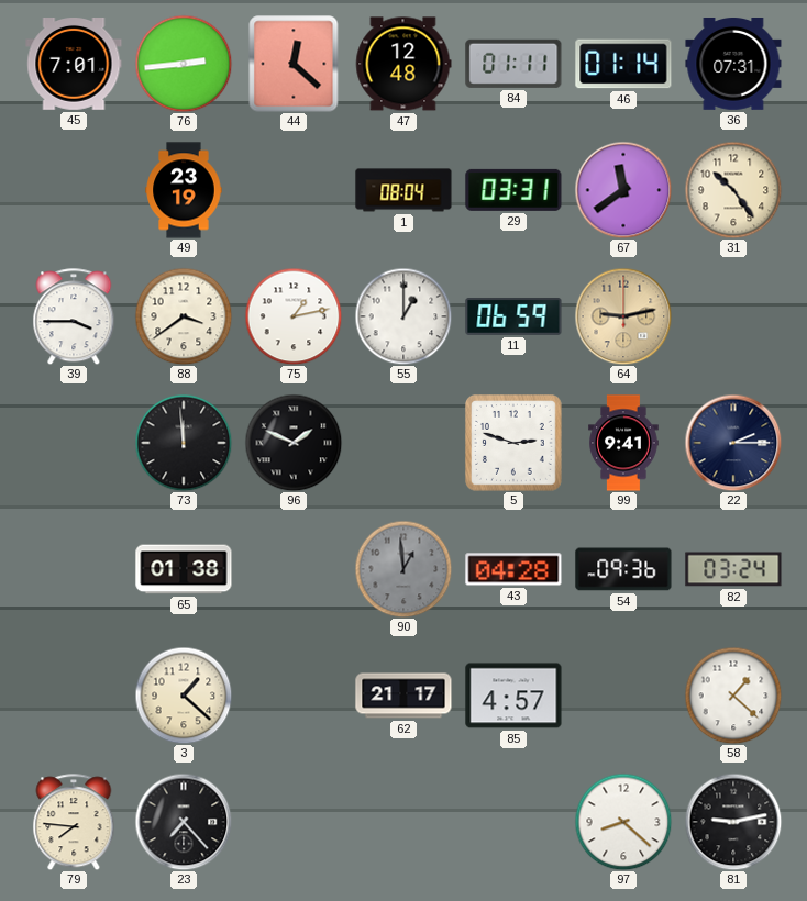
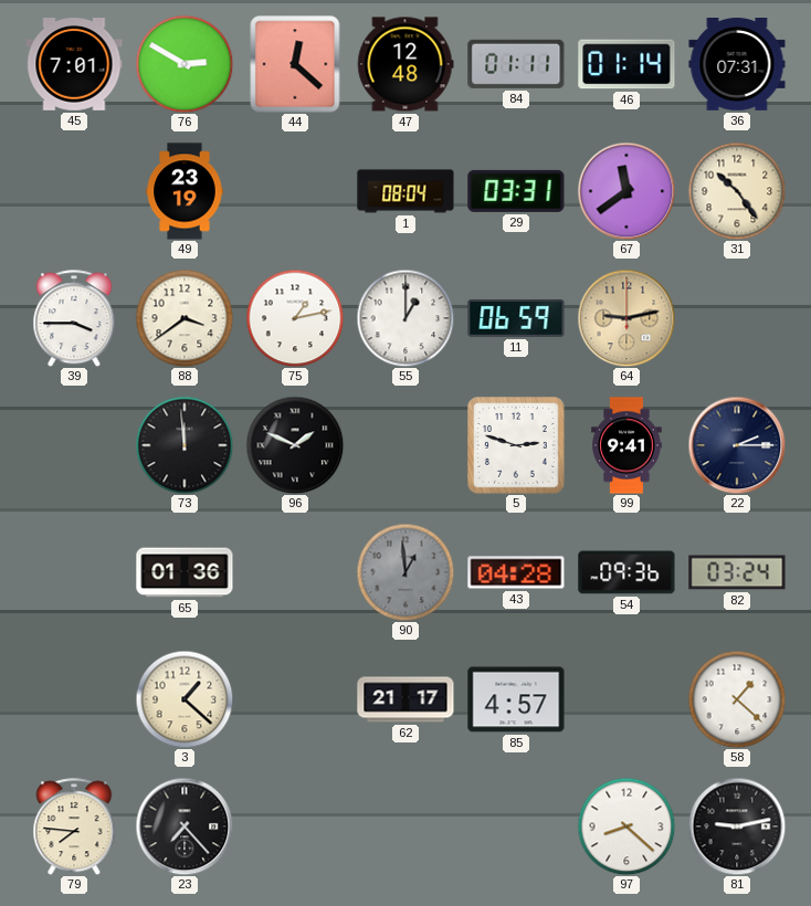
76: 2:44 -> 2:50 (185, 64)
65: 01:38 -> 01:36 (185, 572)
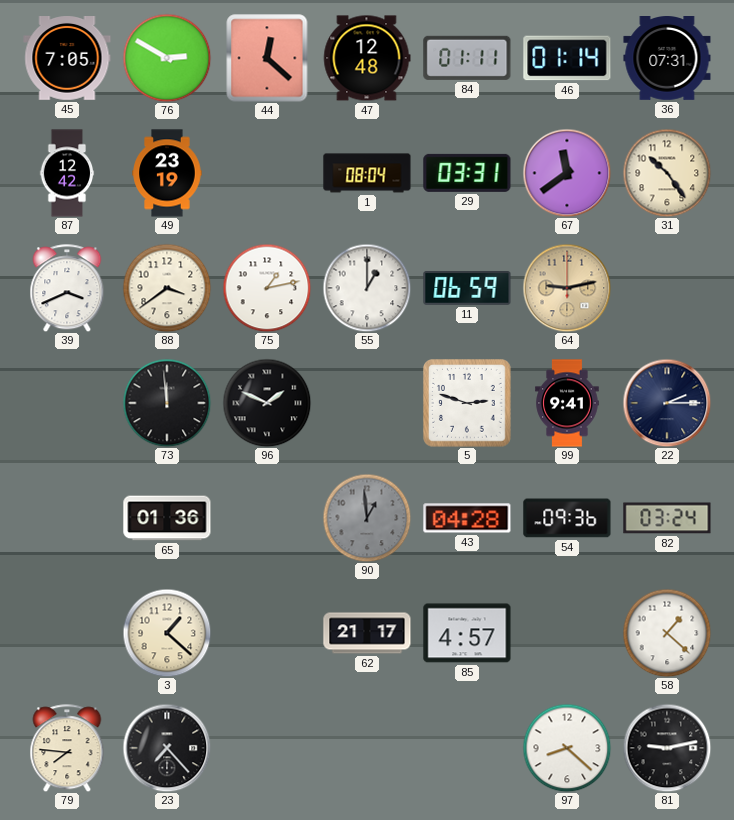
45: 7:01 -> 7:05 (67, 59)
87: none -> 12:42 (67, 173)
39: 3:45 -> 3:41 (67, 288)
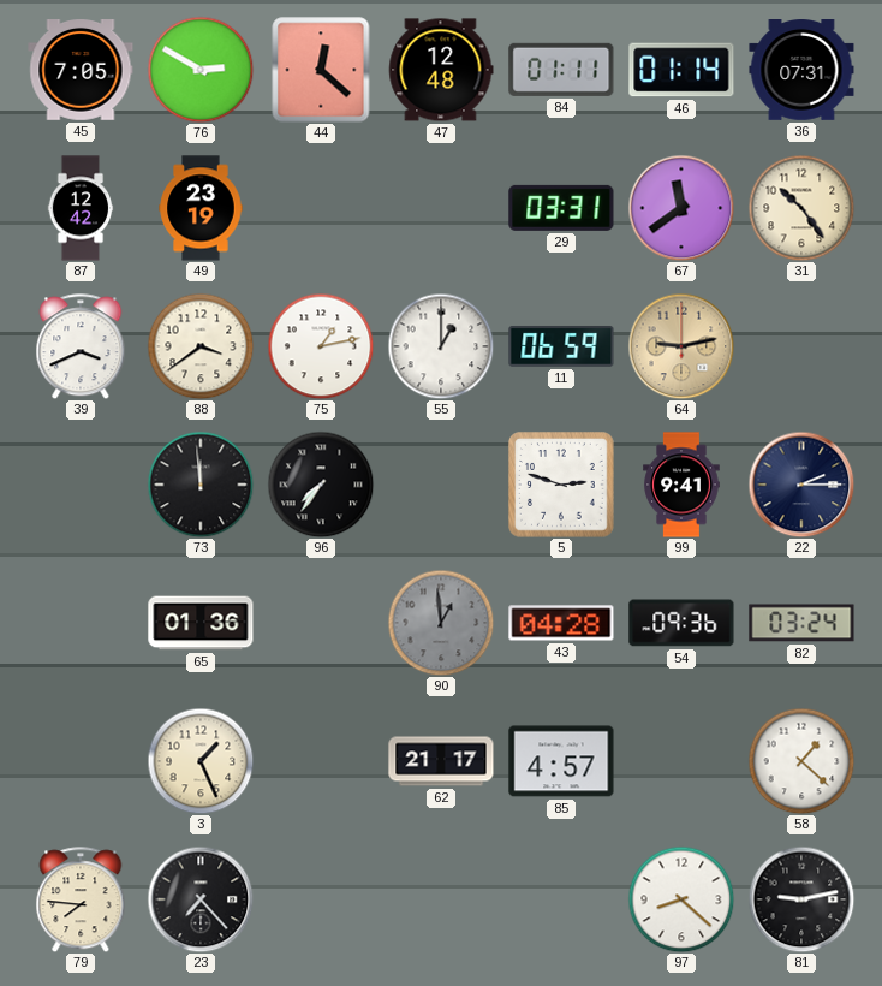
1: 08:04 -> none (367, 173)
96: 1:49 -> 7:36 (321, 485)
3: 1:22 -> 1:26 (201, 761)
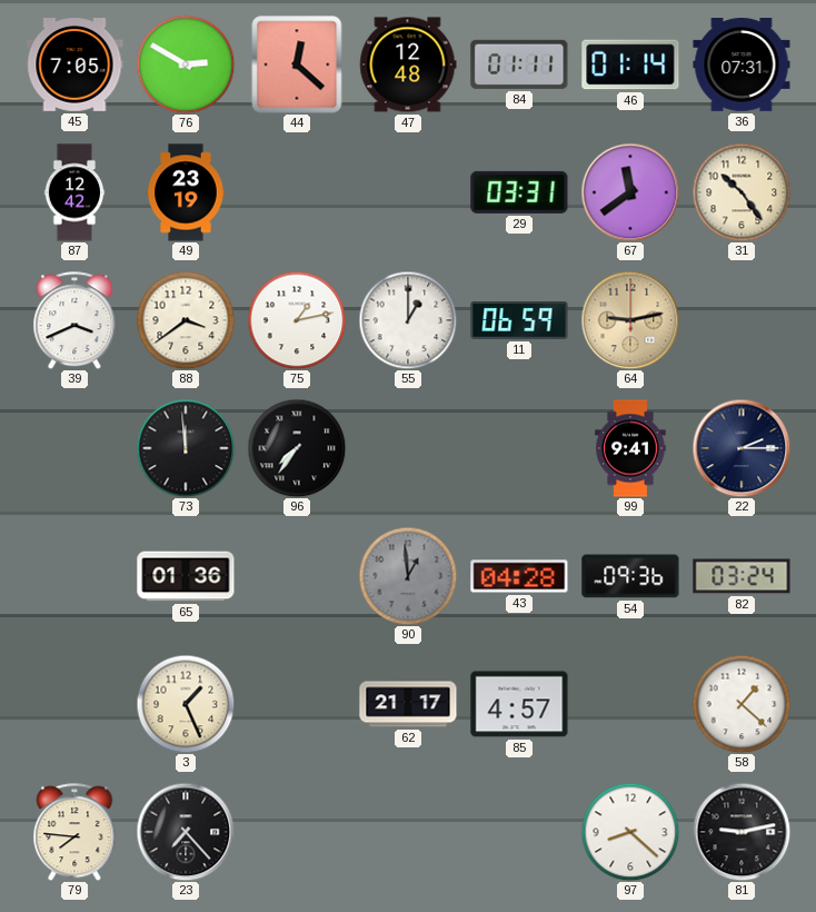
5: 2:48 -> none (561, 485)
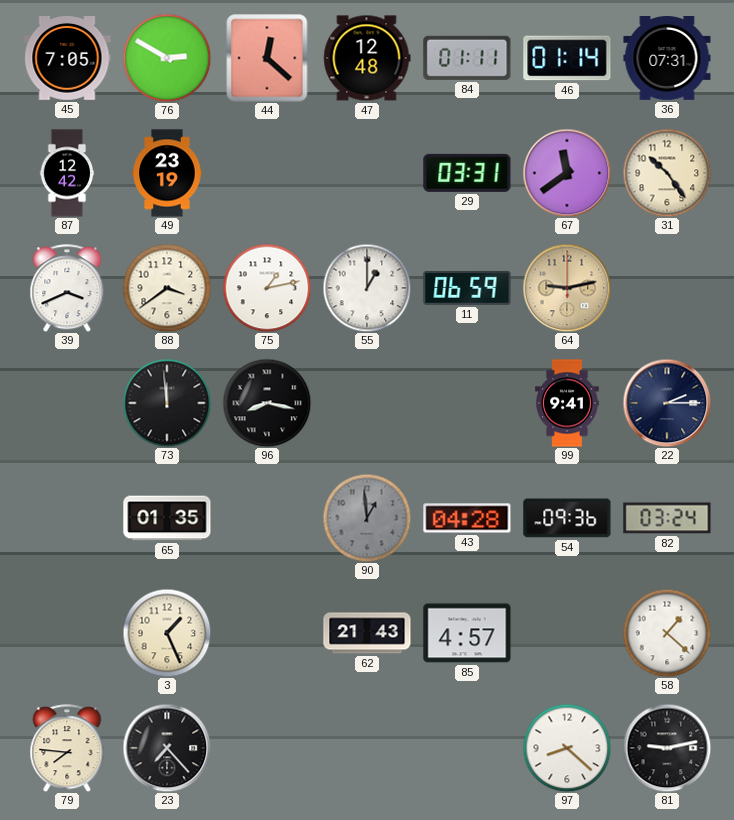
96: 7:36 -> 8:17 (267, 403)
65: 01:36 -> 01:35 (167, 518)
62: 21:17 -> 21:43 (367, 633)
